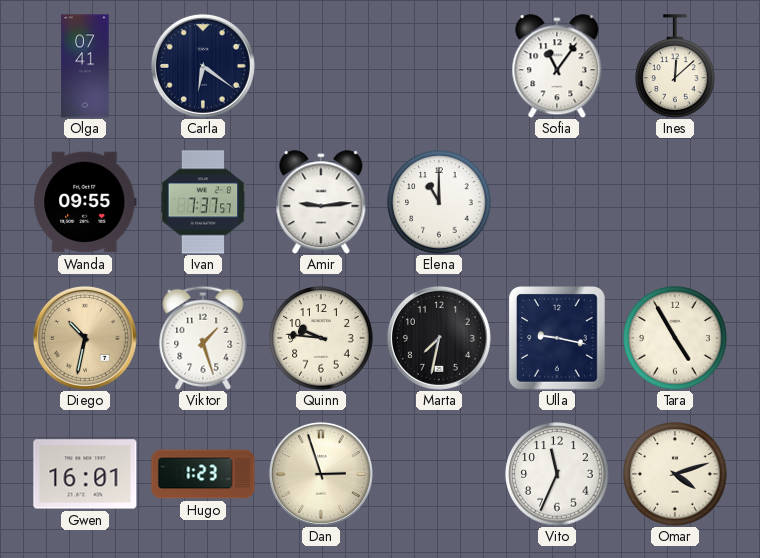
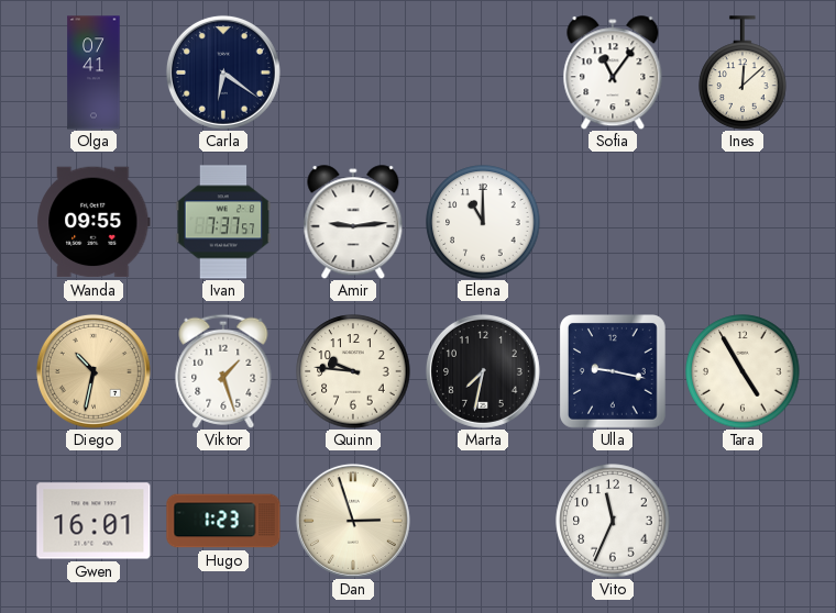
Omar: 4:12 -> none (675, 474)
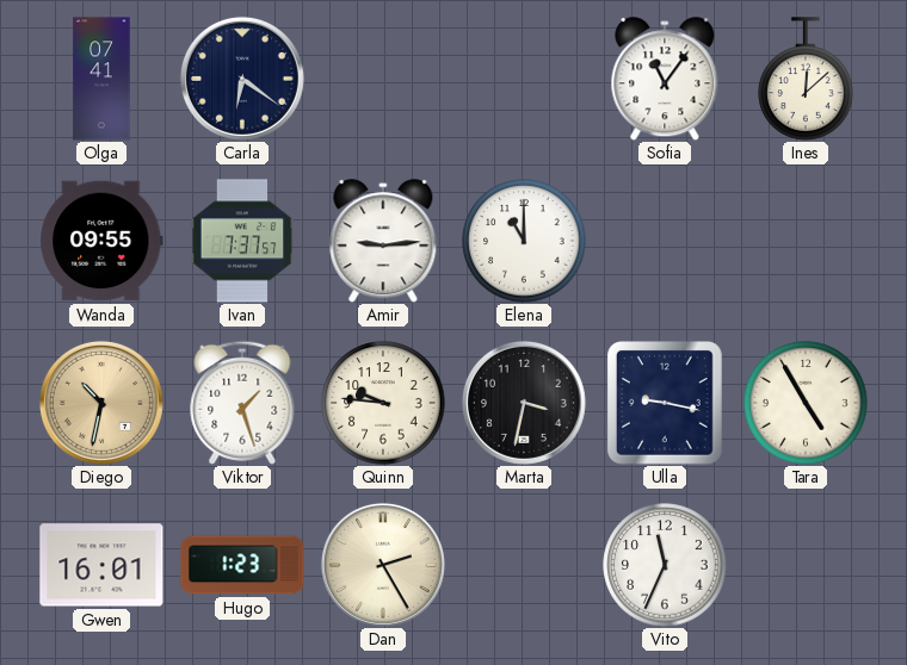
Marta: 7:32 -> 3:32 (524, 403)
Dan: 2:57 -> 2:25 (383, 565)
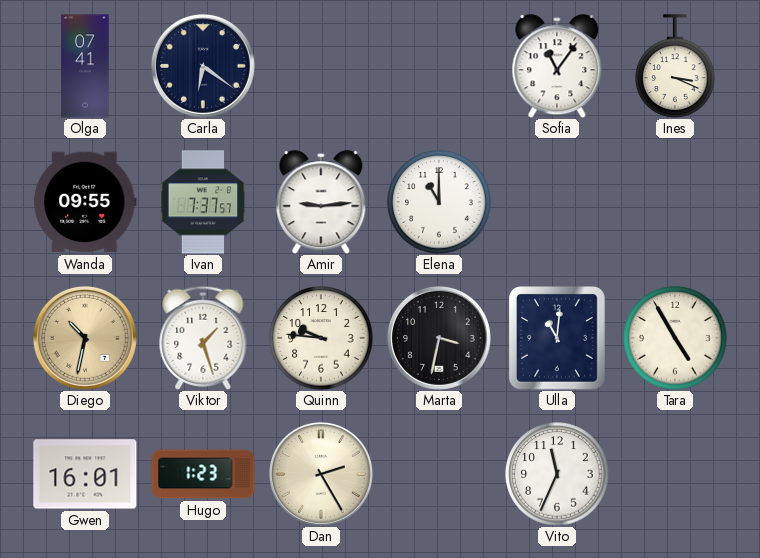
Ines: 12:08 -> 3:19 (675, 66)
Ulla: 9:17 -> 11:01 (557, 339)
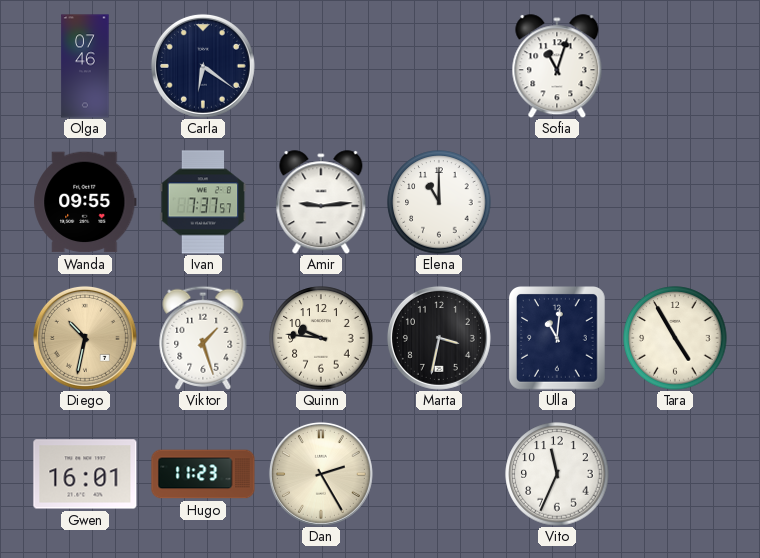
Olga: 07:41 -> 07:46 (85, 66)
Sofia: 11:06 -> 11:03 (557, 66)
Ines: 3:19 -> none (675, 66)
Hugo: 1:23 -> 11:23 (203, 474)
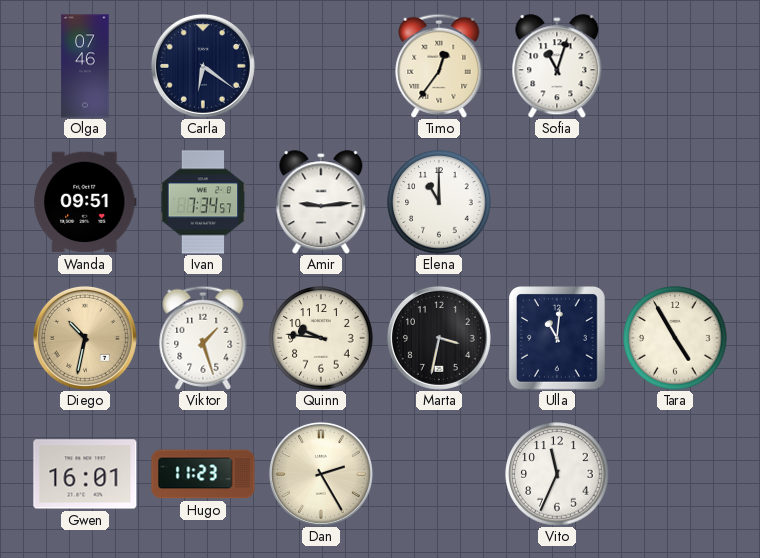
Timo: none -> 12:36 (439, 66)
Wanda: 09:55 -> 09:51 (85, 202)
Ivan: 7:37 -> 7:34 (203, 202)
